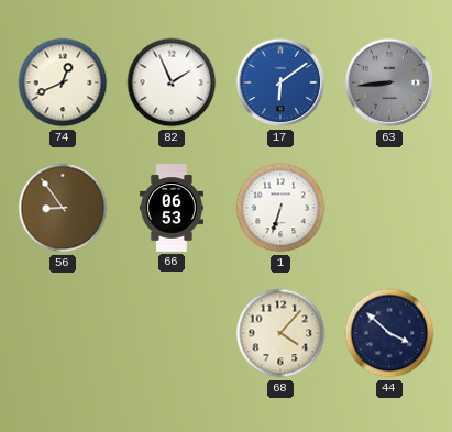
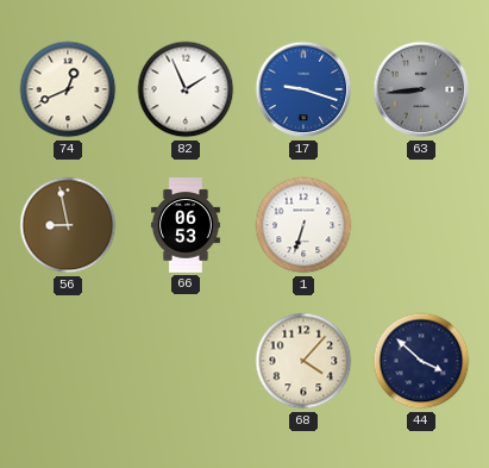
17: 6:09 -> 9:18 (303, 89)
56: 8:54 -> 8:58 (68, 225)
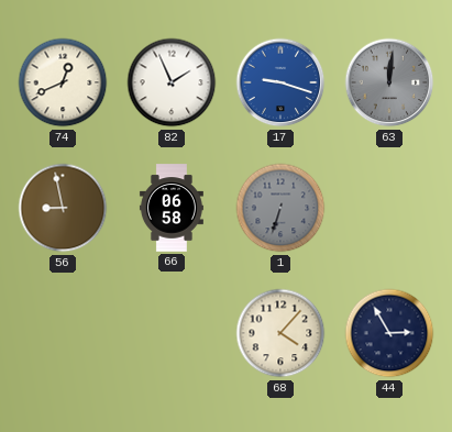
63: 8:44 -> 12:01 (389, 82)
66: 06:53 -> 06:58 (172, 208)
1 dial: white -> grey (280, 208)
44: 3:52 -> 2:55 (389, 333)
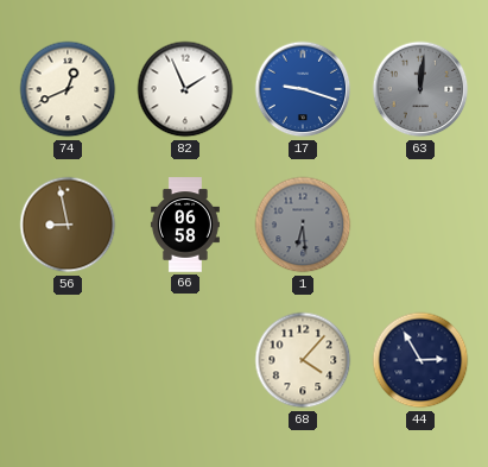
1: 6:33 -> 6:29 (303, 225)
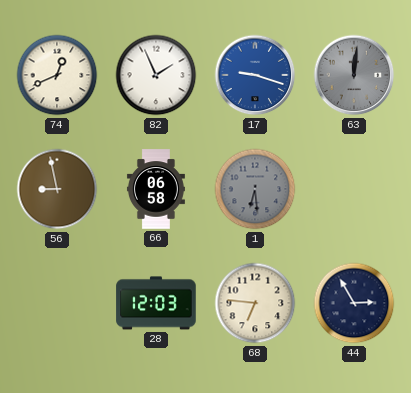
28: none -> 12:03 (156, 303)
68: 4:07 -> 6:46 (255, 303)
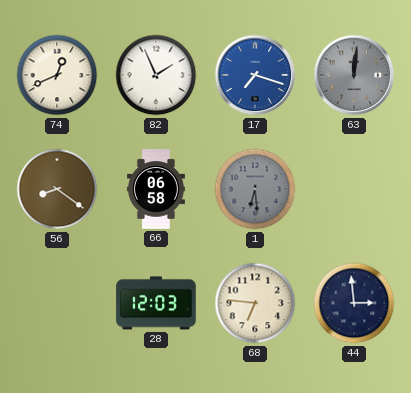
17: 9:18 -> 7:18 (255, 75)
56: 8:58 -> 8:21 (57, 189)
44: 2:55 -> 2:59 (354, 303)
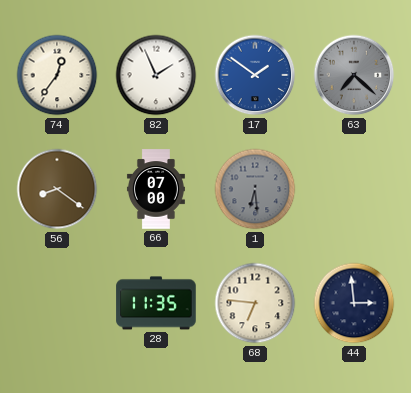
74: 12:41 -> 12:36 (57, 75)
17: 7:18 -> 1:51 (255, 75)
63: 12:01 -> 7:22 (354, 75)
66: 06:58 -> 07:00 (156, 189)
28: 12:03 -> 11:35 (156, 303)
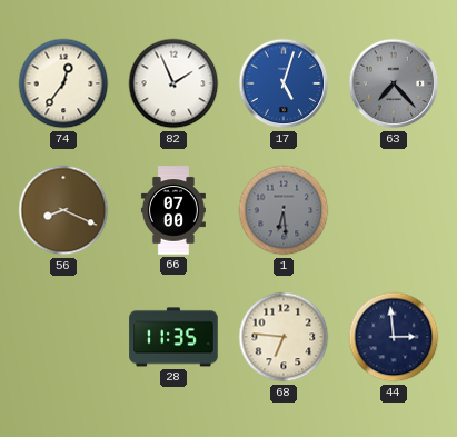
17: 1:51 -> 5:03 (284, 83)
63: 7:22 -> 7:23 (394, 83)
56: 8:21 -> 8:19 (63, 210)
